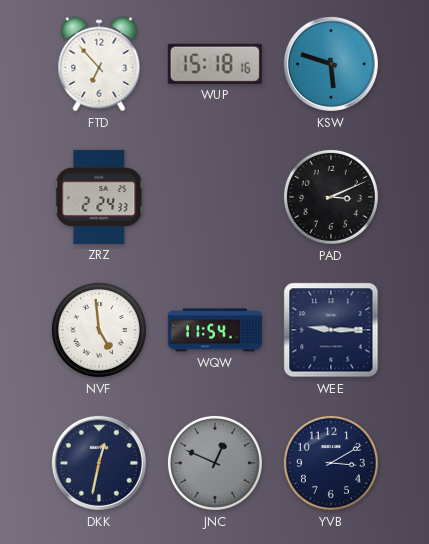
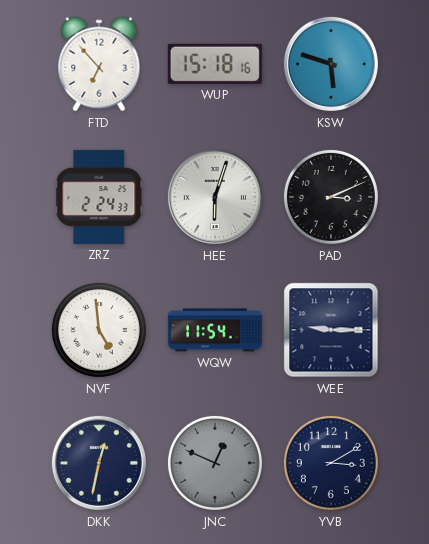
HEE: none -> 6:03 (215, 197)
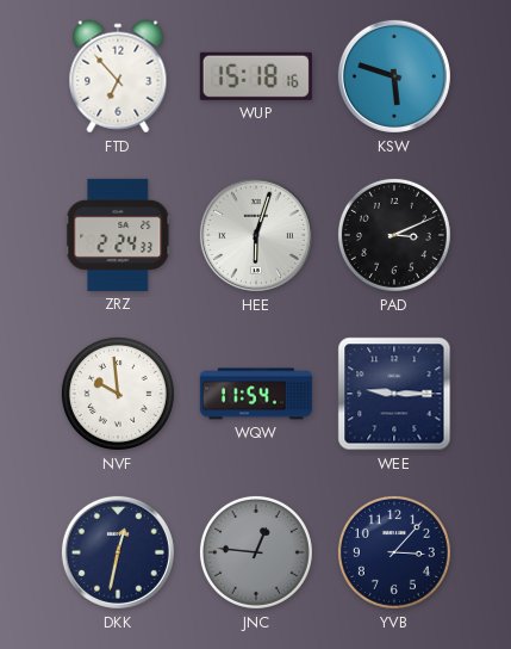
NVF: 4:59 -> 9:59 (118, 394)
JNC: 12:49 -> 12:46 (256, 552)
YVB: 3:10 -> 3:07 (394, 552)
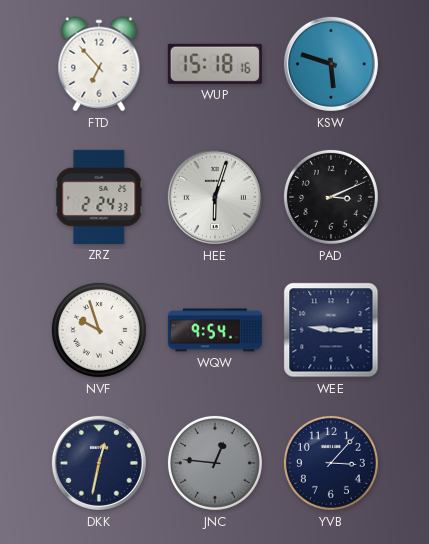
NVF: 9:59 -> 9:57 (99, 330)
WQW: 11:54 -> 9:54 (215, 330)
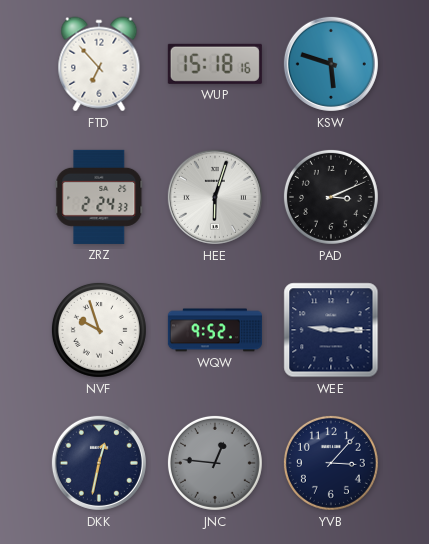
WQW: 9:54 -> 9:52 (215, 330)
